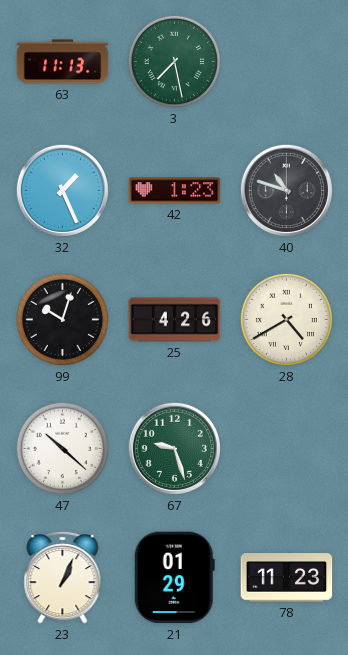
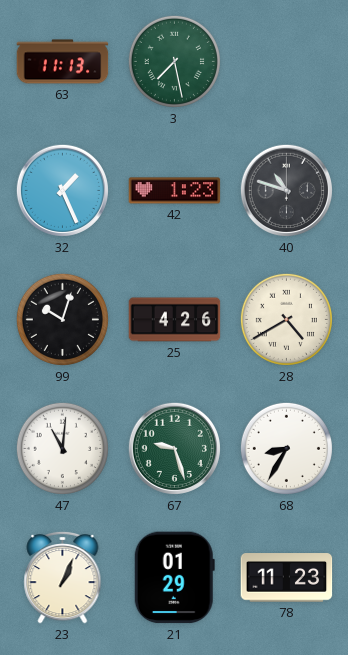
47: 10:22 -> 11:01 (62, 448)
68: none -> 8:35 (286, 448)
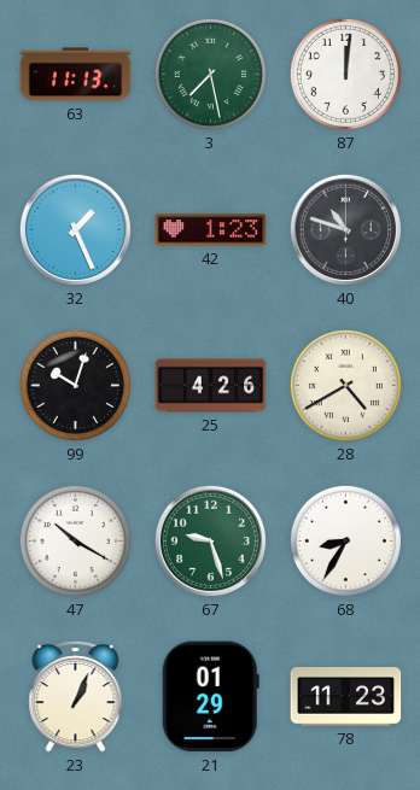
87: none -> 12:01 (345, 74)
47: 11:01 -> 10:20 (75, 540)
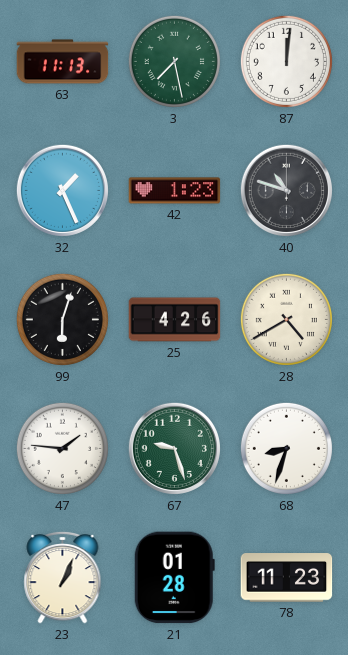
99: 10:03 -> 6:03 (62, 319)
47: 10:20 -> 1:46 (62, 448)
68: 8:35 -> 8:33 (286, 448)
21: 01:29 -> 01:28 (174, 578)
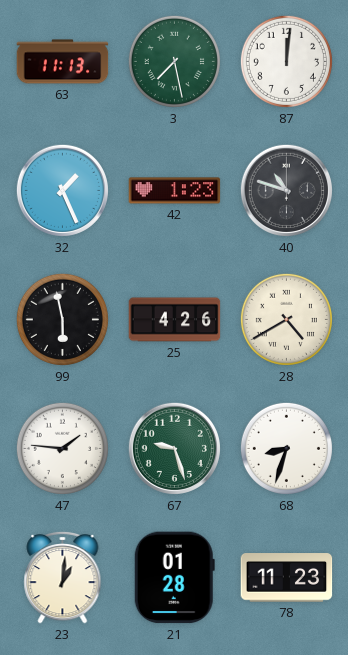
99: 6:03 -> 5:58 (62, 319)
23: 1:04 -> 1:01 (63, 577)
